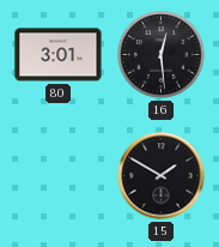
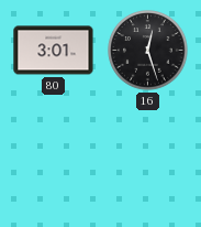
16: 12:29 -> 12:27 (148, 51)
15: 1:50 -> none (162, 176)
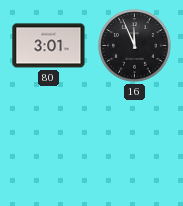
16: 12:27 -> 11:56 (135, 46)
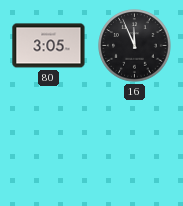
80: 3:01 -> 3:05 (49, 46)
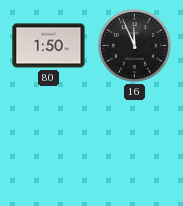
80: 3:05 -> 1:50 (49, 46)
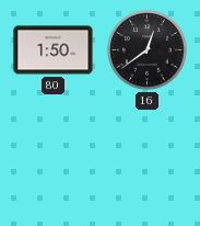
16: 11:56 -> 12:39 (148, 50)
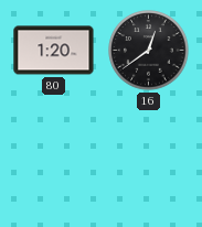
80: 1:50 -> 1:20 (54, 51)
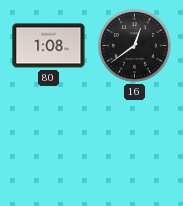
80: 1:20 -> 1:08 (49, 46)
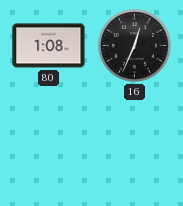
16: 12:39 -> 12:34 (135, 46)
